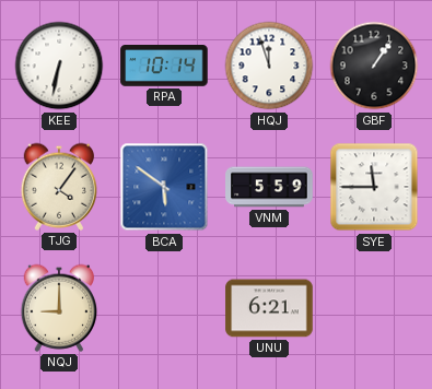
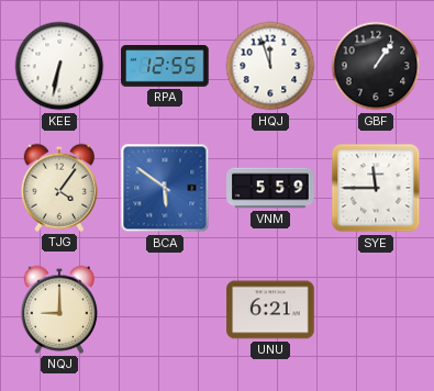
RPA: 10:14 -> 12:55 (165, 66)
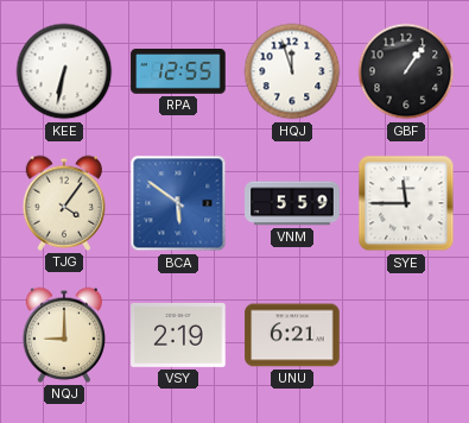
VSY: none -> 2:19 (178, 335)
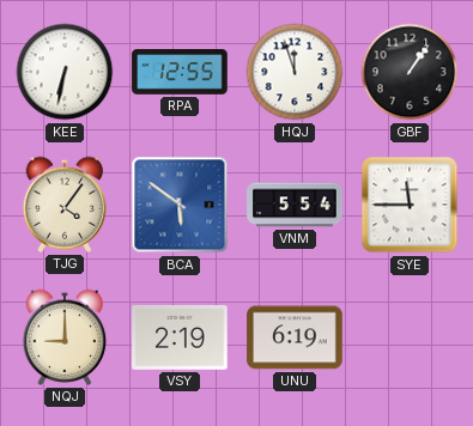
VNM: 5:59 -> 5:54 (295, 205)
UNU: 6:21 -> 6:19 (295, 337)
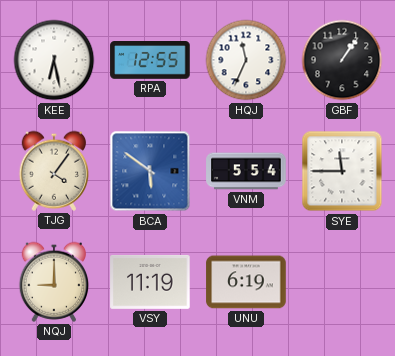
KEE: 6:32 -> 6:28 (54, 60)
HQJ: 11:57 -> 11:34 (246, 60)
VSY: 2:19 -> 11:19 (150, 282)
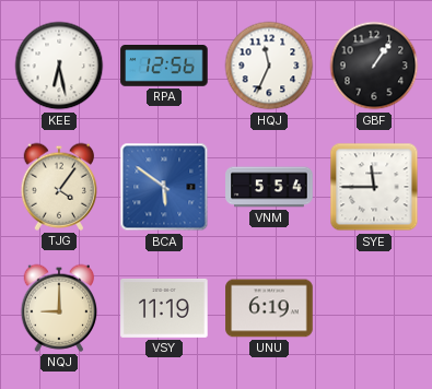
RPA: 12:55 -> 12:56 (164, 66)
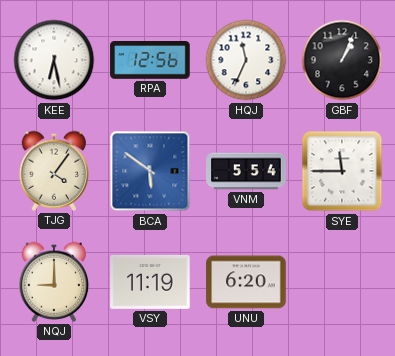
GBF: 1:06 -> 1:04 (342, 60)
UNU: 6:19 -> 6:20 (246, 282)
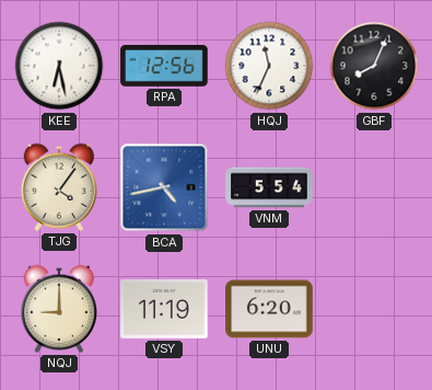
GBF: 1:04 -> 8:04 (374, 66)
BCA: 5:51 -> 4:43 (164, 187)
SYE: 11:45 -> none (342, 171)
